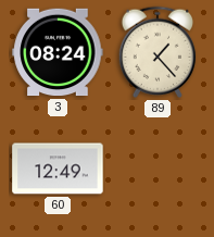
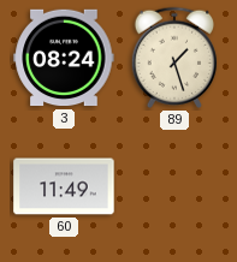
89: 1:23 -> 1:27 (174, 58)
60: 12:49 -> 11:49 (64, 186)
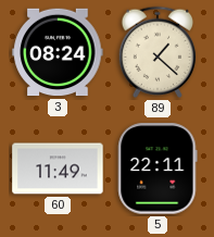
89: 1:27 -> 1:22 (158, 52)
5: none -> 22:11 (158, 169)
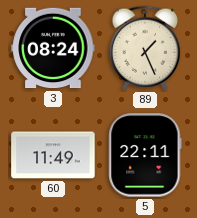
89: 1:22 -> 1:26 (145, 48)
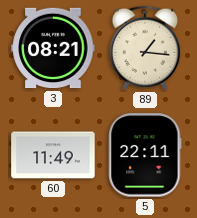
3: 08:24 -> 08:21 (53, 48)
89: 1:26 -> 1:16 (145, 48)
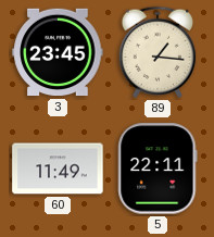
3: 08:21 -> 23:45 (58, 52)
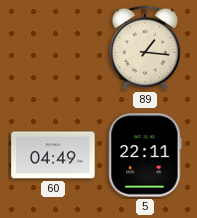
3: 23:45 -> none (58, 52)
60: 11:49 -> 04:49 (53, 155)
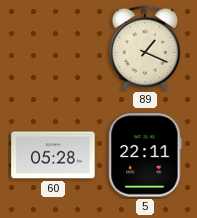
89: 1:16 -> 1:19 (145, 48)
60: 04:49 -> 05:28 (53, 155)
